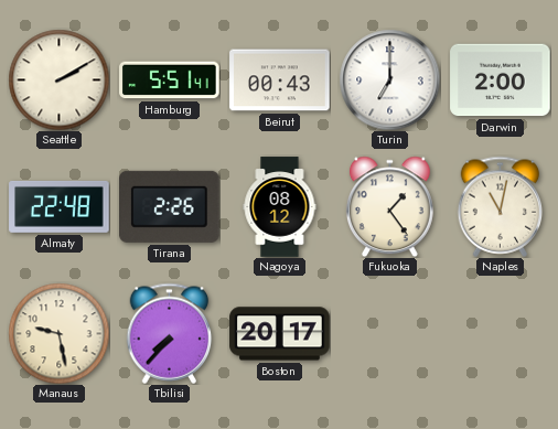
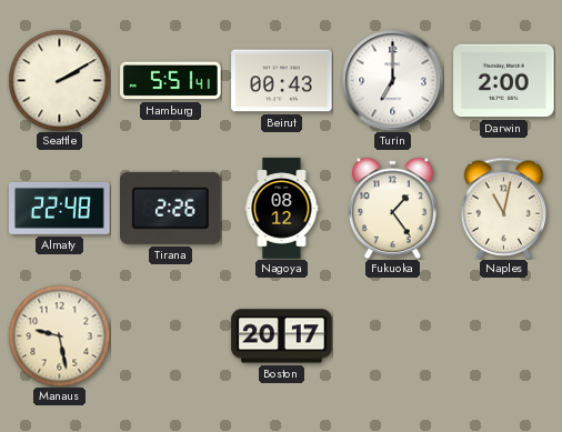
Tbilisi: 7:37 -> none (170, 333)
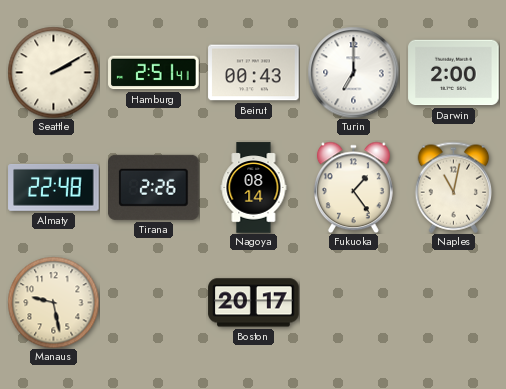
Hamburg: 5:51 -> 2:51 (154, 73)
Nagoya: 08:12 -> 08:14 (254, 188)
